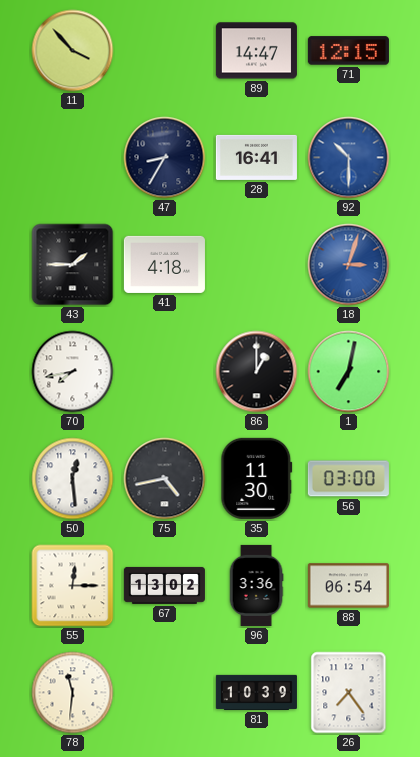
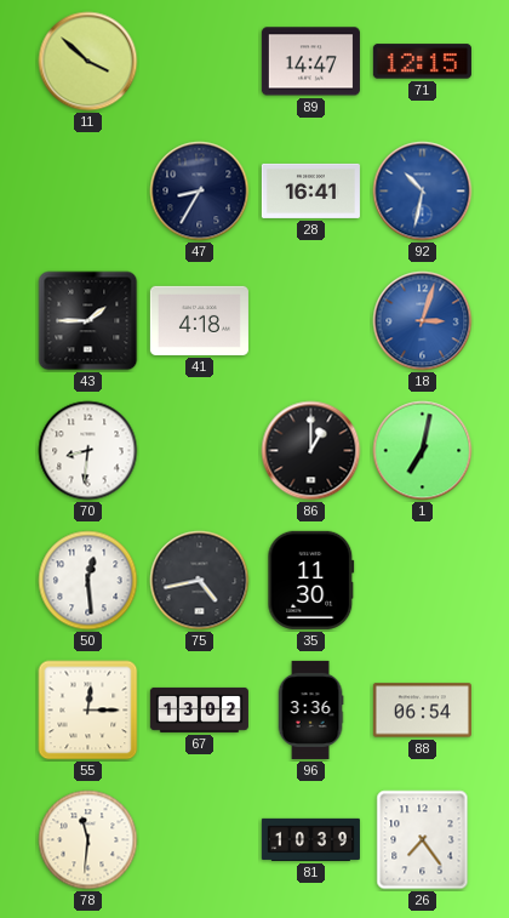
11: 3:53 -> 3:52 (88, 62)
92: 10:30 -> 10:32 (423, 192)
70: 7:43 -> 8:31 (88, 451)
56: 03:00 -> none (348, 479)
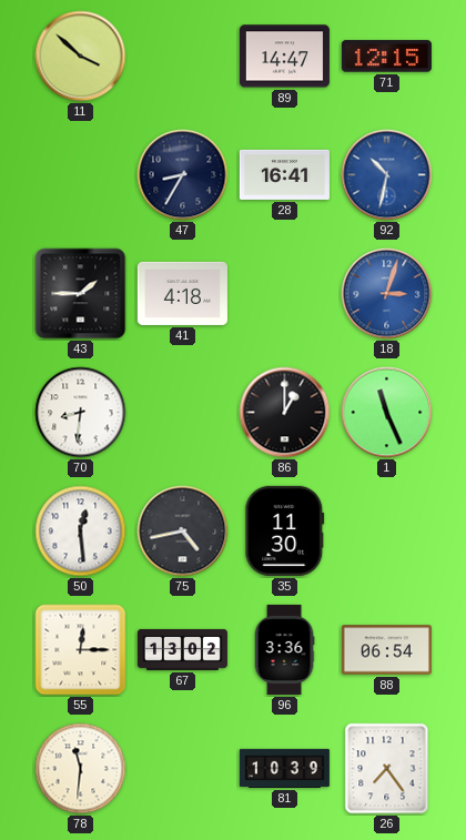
1: 7:02 -> 11:26 (387, 413)
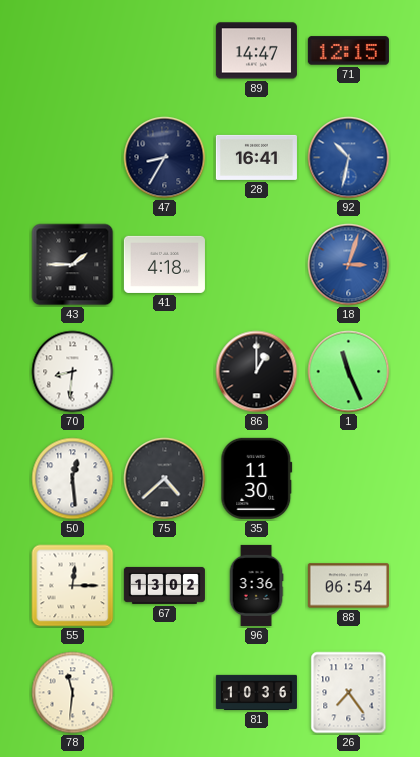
11: 3:52 -> none (81, 57)
75: 4:43 -> 4:38 (165, 479)
81: 10:39 -> 10:36 (256, 692)
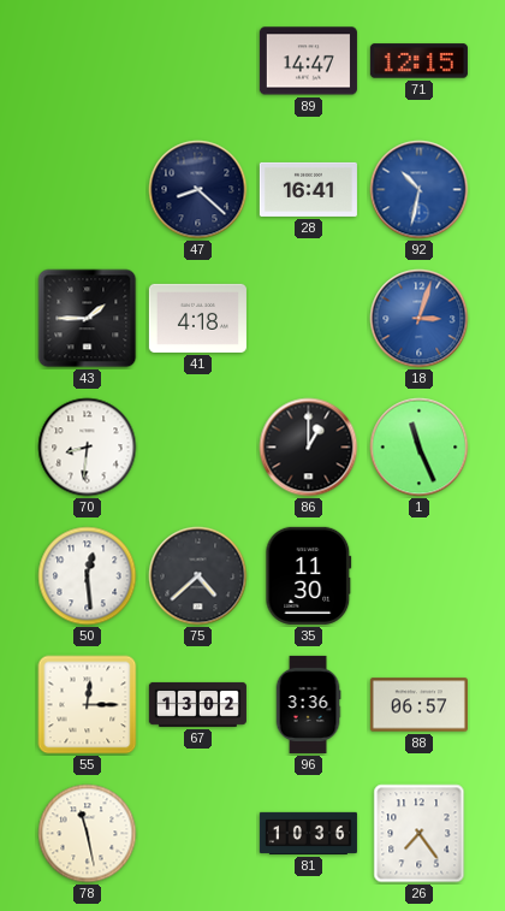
47: 8:35 -> 8:22 (198, 190)
88: 06:54 -> 06:57 (418, 705)
78: 11:31 -> 11:28 (88, 834)
